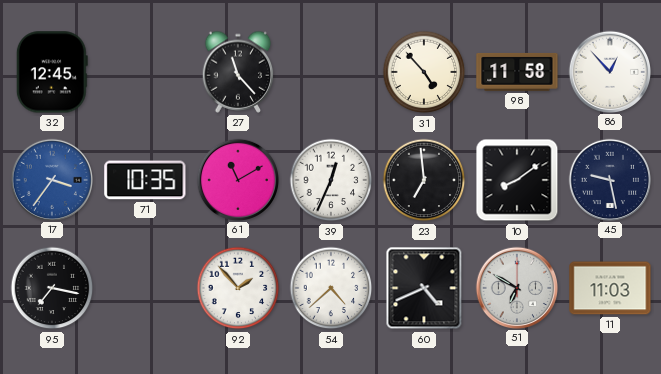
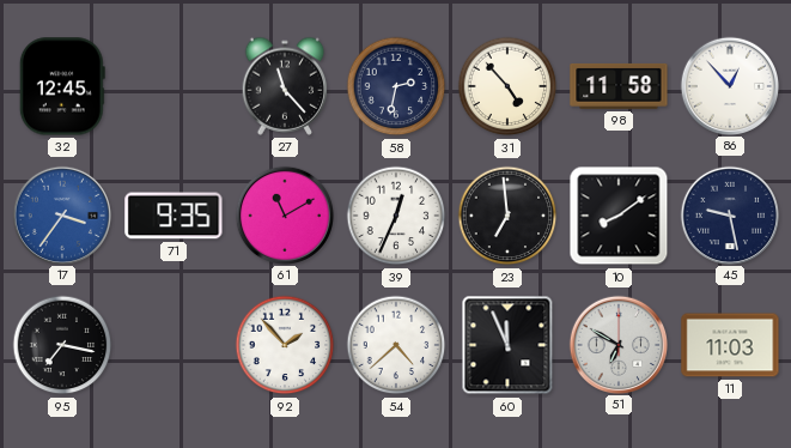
58: none -> 2:32 (396, 86)
71: 10:35 -> 9:35 (174, 216)
60: 4:41 -> 11:56 (507, 345)
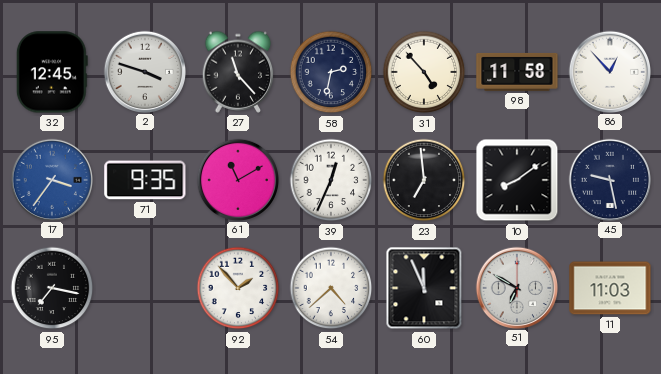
2: none -> 3:48 (144, 71)
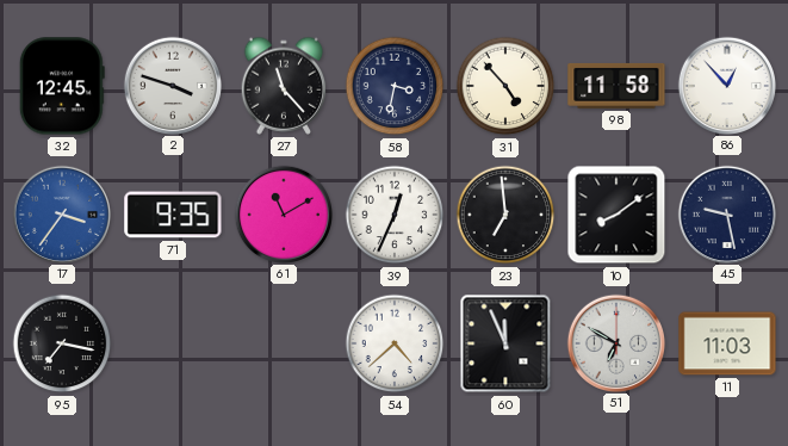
58: 2:32 -> 3:32 (395, 86)
92: 1:53 -> none (238, 288)
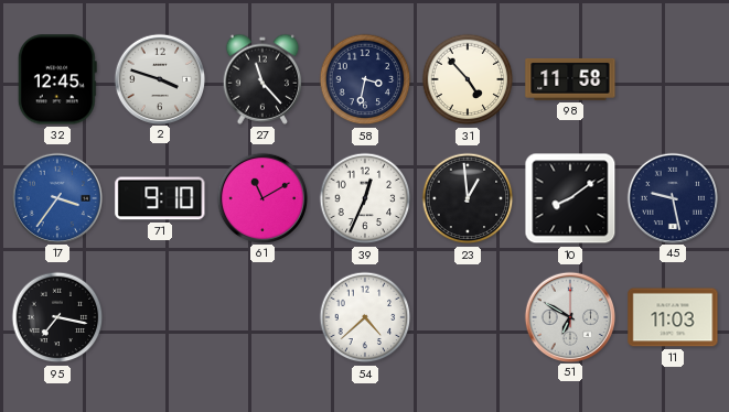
86: 12:53 -> none (726, 85)
71: 9:35 -> 9:10 (160, 198)
23: 6:59 -> 12:59 (468, 198)
60: 11:56 -> none (505, 343)
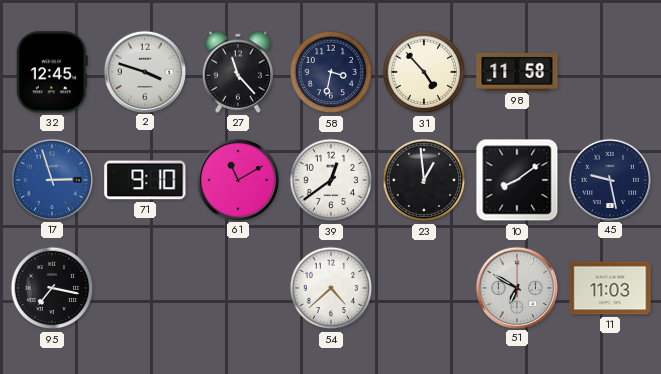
17: 3:36 -> 2:57 (51, 179)
39: 12:34 -> 12:39 (331, 180)
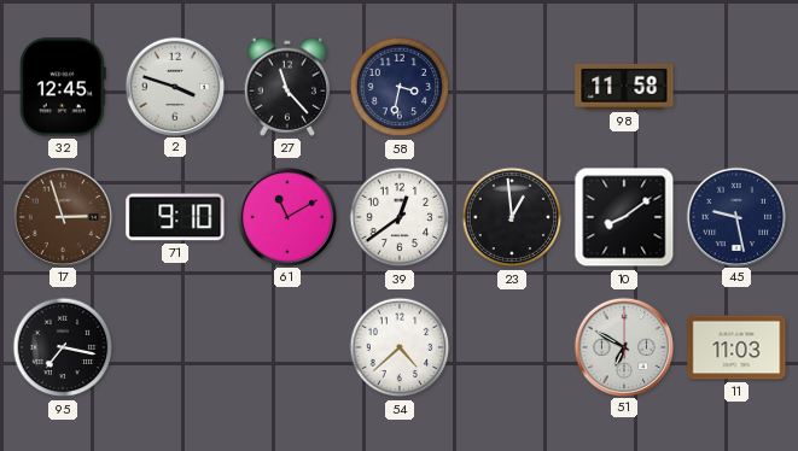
31: 4:53 -> none (424, 72)
17 dial: blue -> brown (62, 216)
